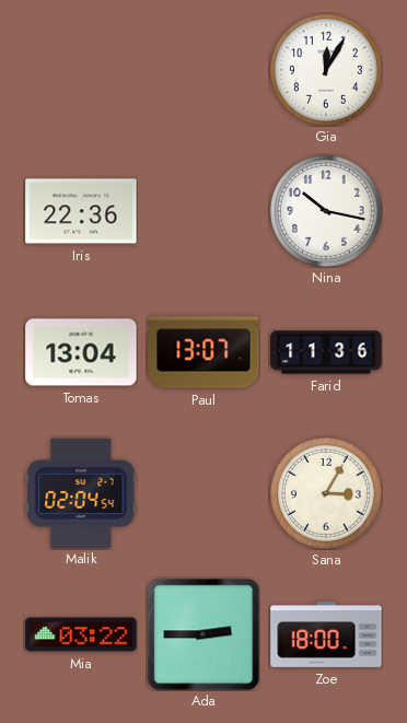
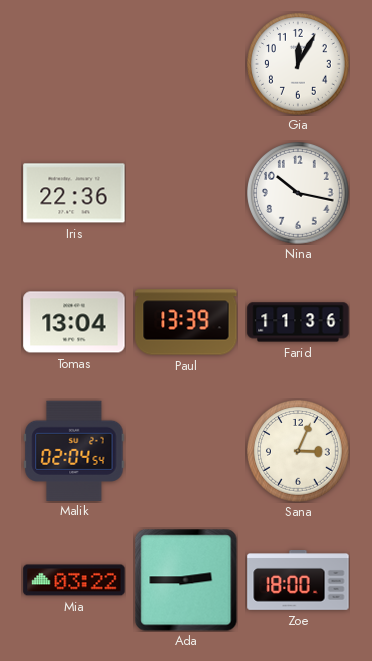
Paul: 13:07 -> 13:39 (186, 322)
Sana: 3:05 -> 3:04 (299, 452)
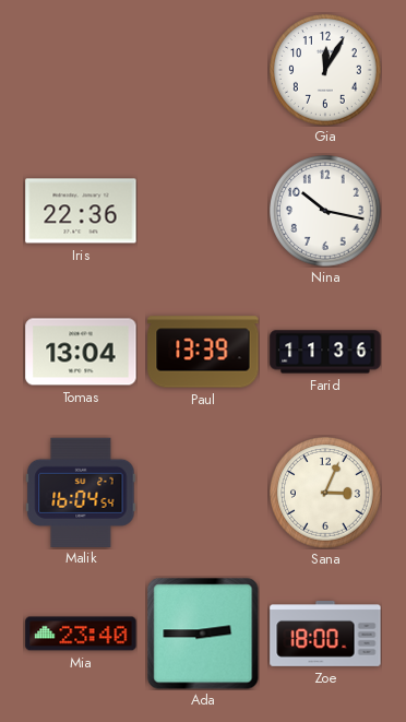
Malik: 02:04 -> 16:04 (81, 492)
Mia: 03:22 -> 23:40 (81, 634)
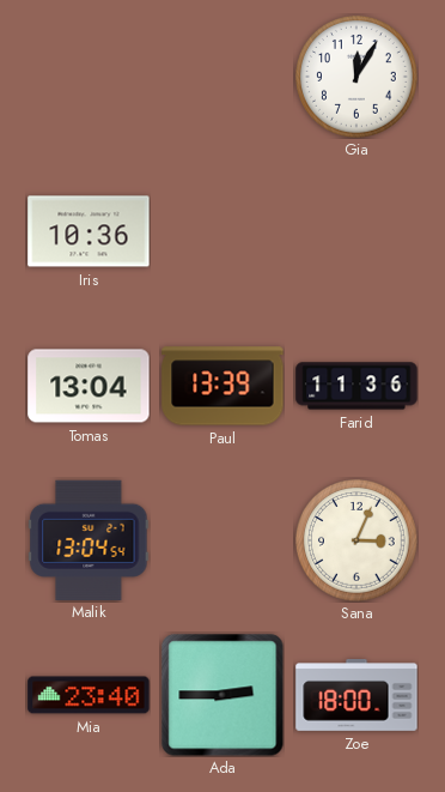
Iris: 22:36 -> 10:36 (89, 231)
Nina: 10:17 -> none (326, 212)
Malik: 16:04 -> 13:04 (89, 539)
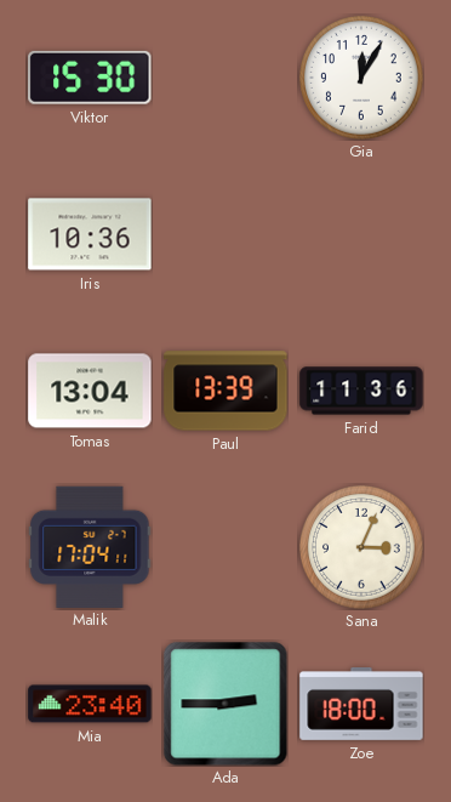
Viktor: none -> 15:30 (90, 78)
Malik: 13:04 -> 17:04 (90, 546)
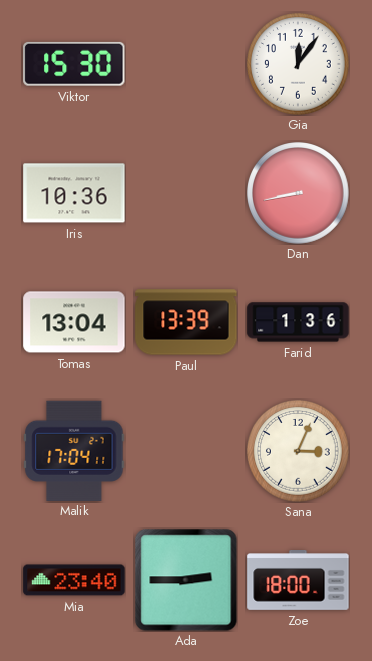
Gia: 12:05 -> 12:06 (299, 65)
Dan: none -> 8:43 (299, 194)
Farid: 11:36 -> 1:36 (298, 322)
